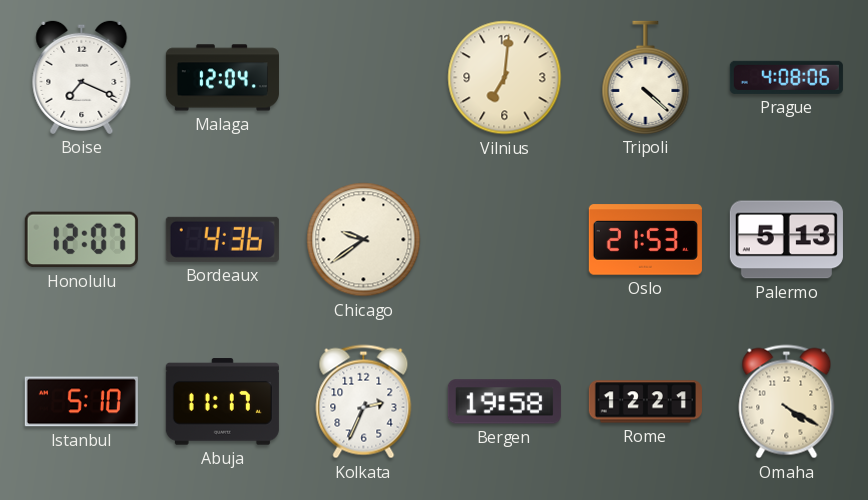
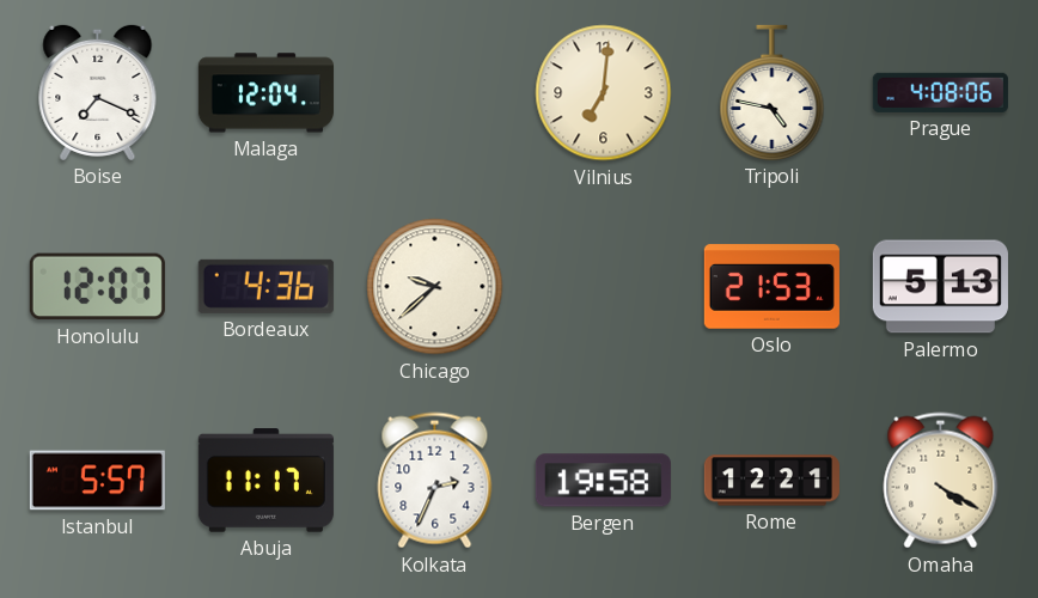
Tripoli: 4:22 -> 4:47 (773, 92)
Chicago: 9:39 -> 9:38 (435, 287)
Istanbul: 5:10 -> 5:57 (97, 481)
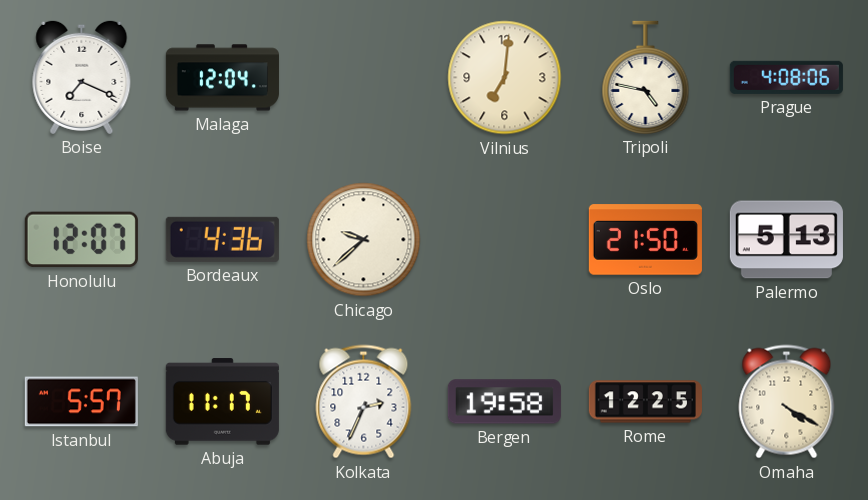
Oslo: 21:53 -> 21:50 (645, 240)
Rome: 12:21 -> 12:25 (645, 402)
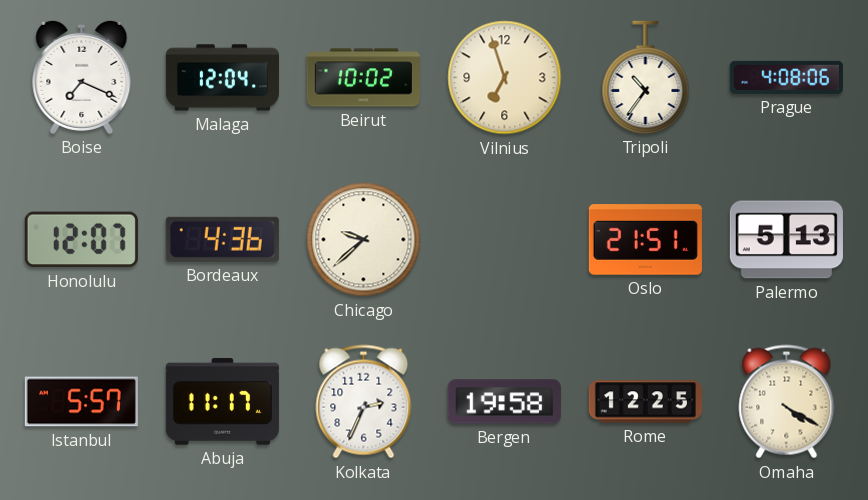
Beirut: none -> 10:02 (363, 78)
Vilnius: 7:01 -> 6:57 (505, 78)
Tripoli: 4:47 -> 10:36 (646, 77)
Oslo: 21:50 -> 21:51 (645, 240)
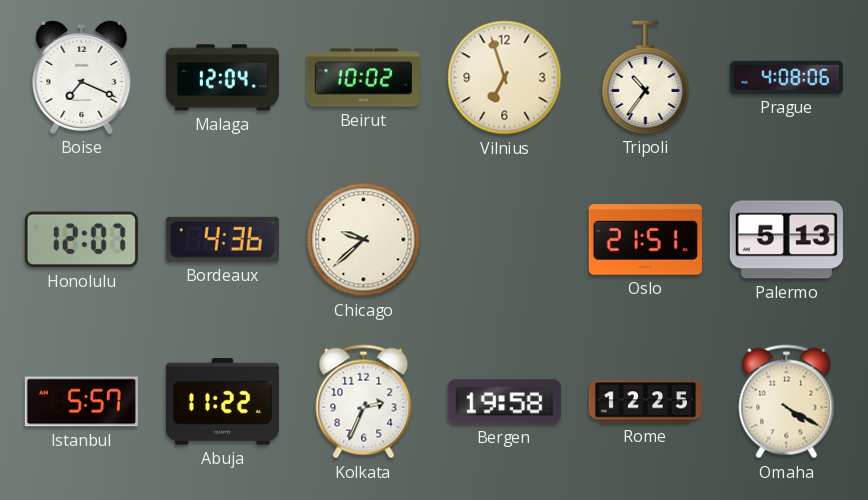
Abuja: 11:17 -> 11:22 (222, 402)
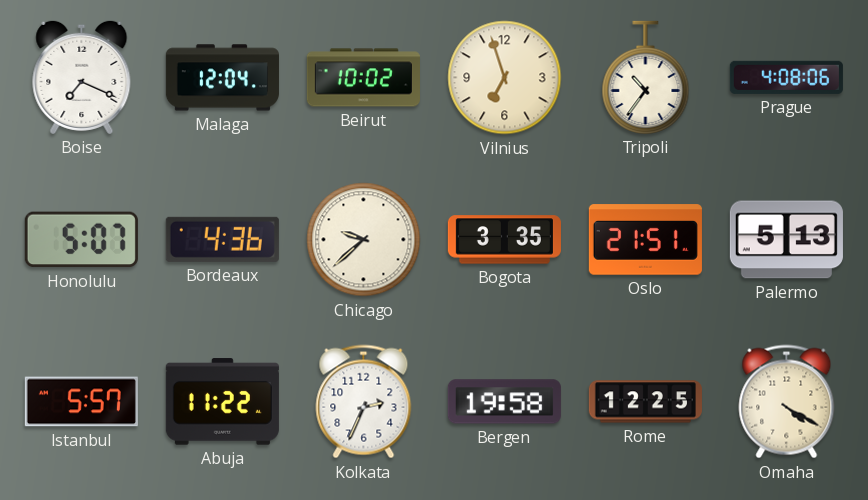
Honolulu: 12:07 -> 5:07 (81, 240)
Bogota: none -> 3:35 (504, 240)
